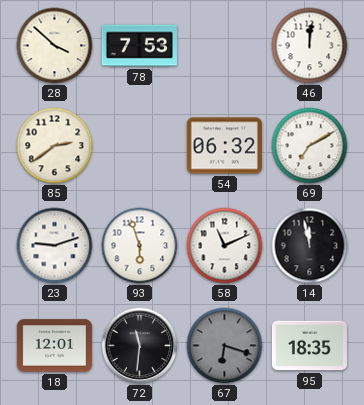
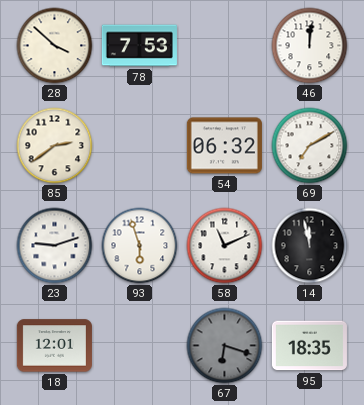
72: 11:31 -> none (140, 346)
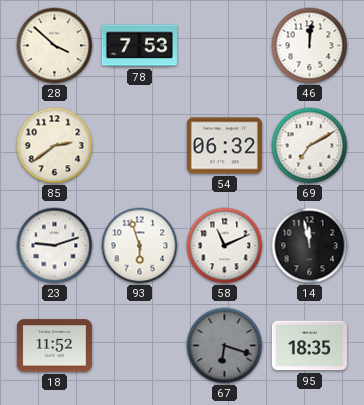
18: 12:01 -> 11:52 (54, 346)
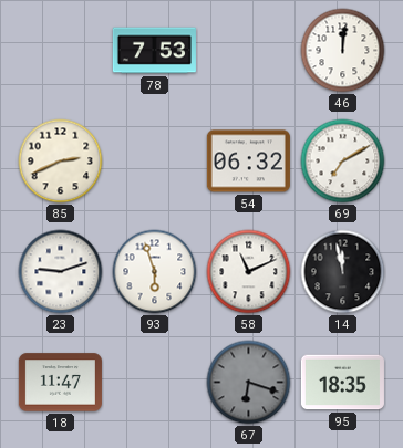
28: 3:52 -> none (55, 46)
85: 2:39 -> 2:41 (61, 162)
18: 11:52 -> 11:47 (60, 383)
